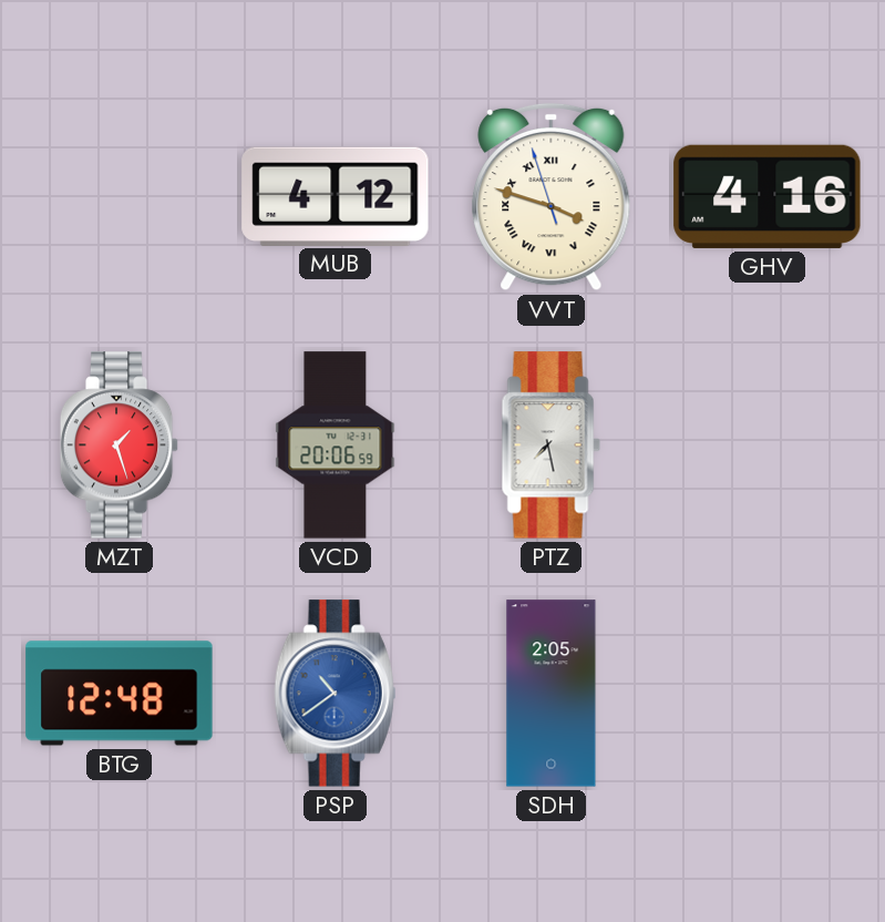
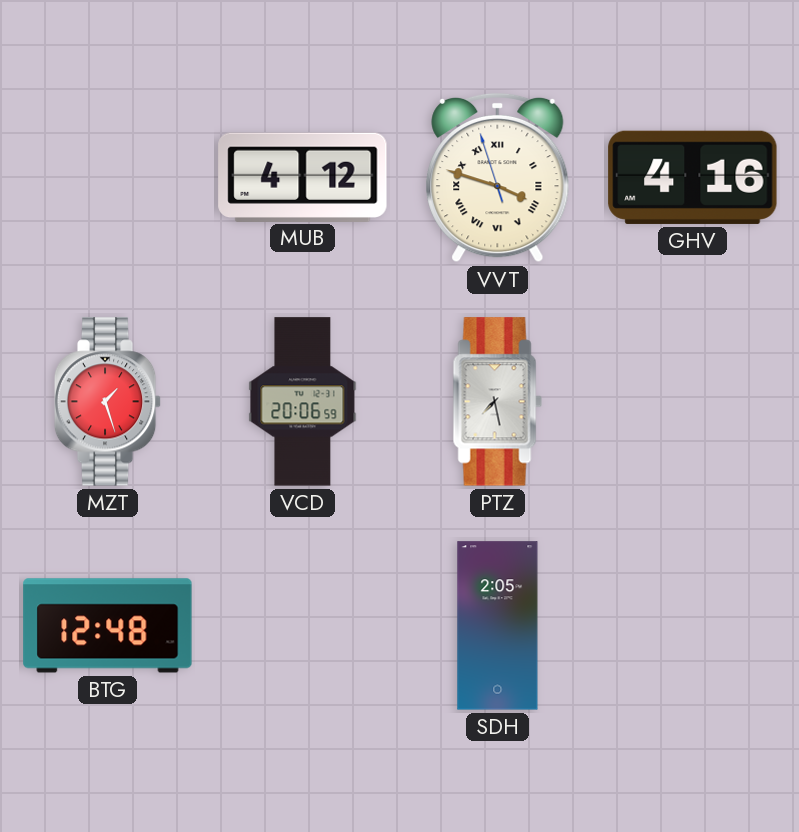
PSP: 10:39 -> none (336, 694)
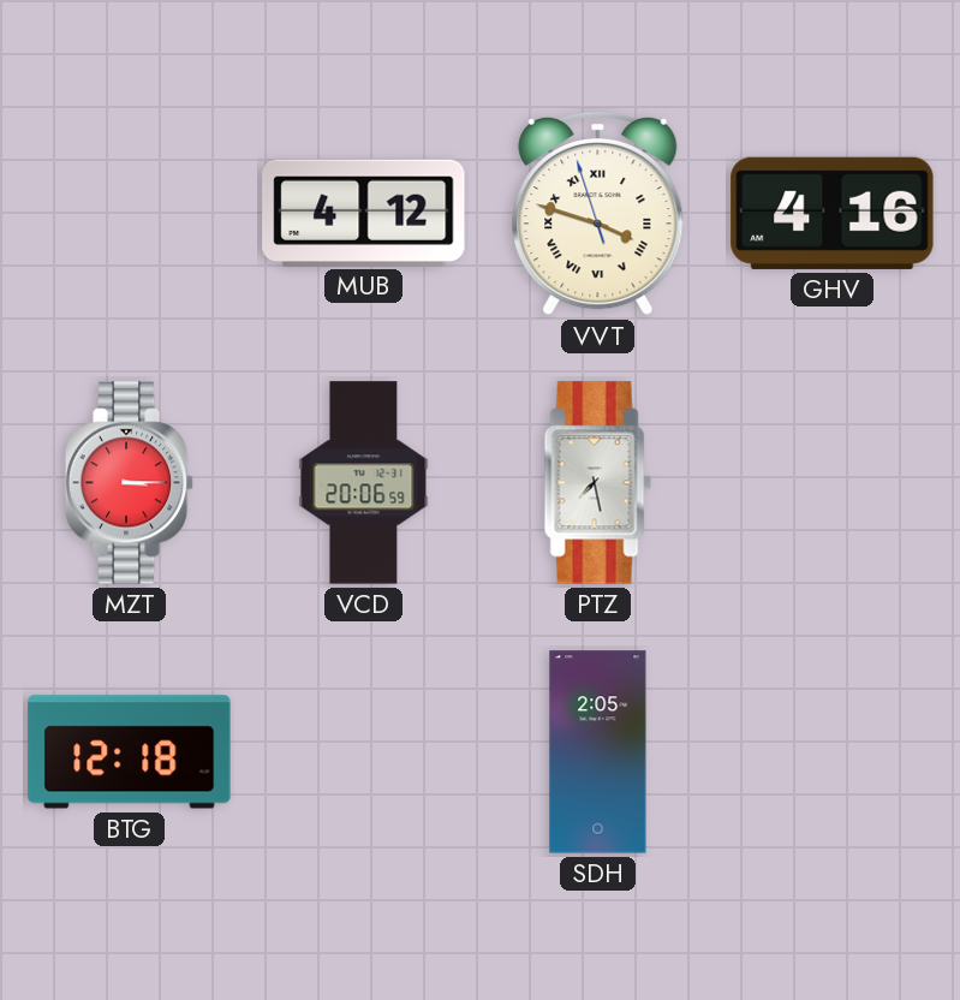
MZT: 1:27 -> 3:15 (130, 483)
BTG: 12:48 -> 12:18 (130, 752)
